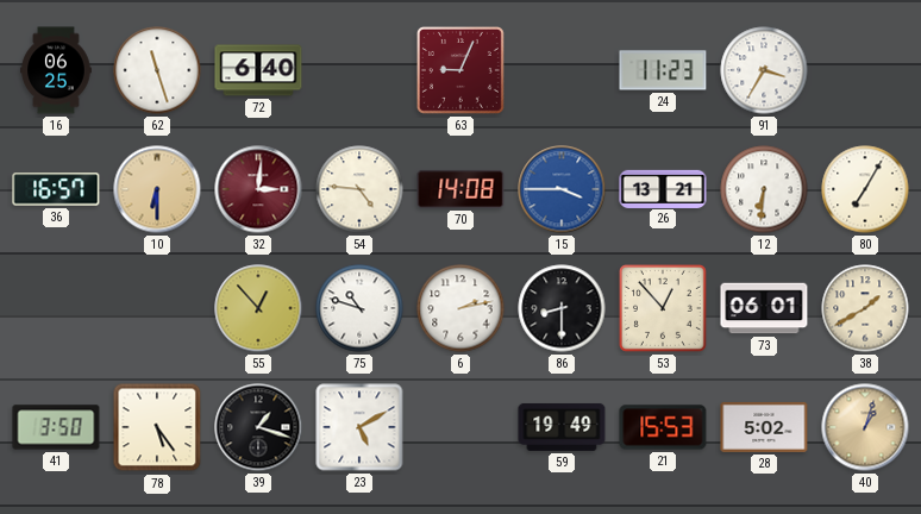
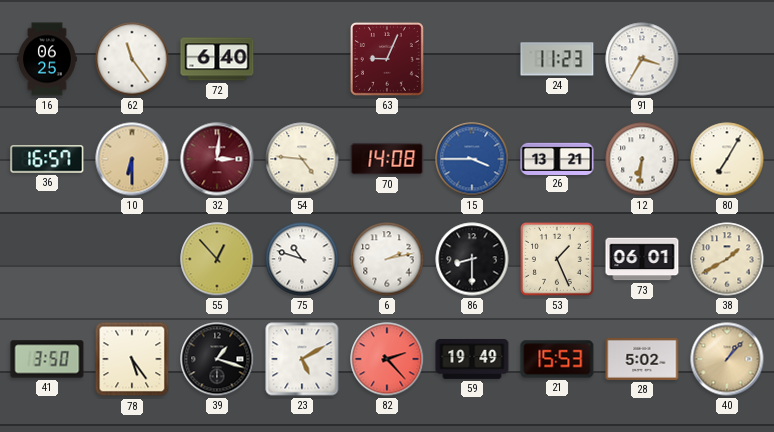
62: 11:27 -> 11:24 (132, 59)
53: 12:53 -> 1:26 (558, 260)
82: none -> 2:23 (387, 359)
40: 1:03 -> 1:07 (727, 359)
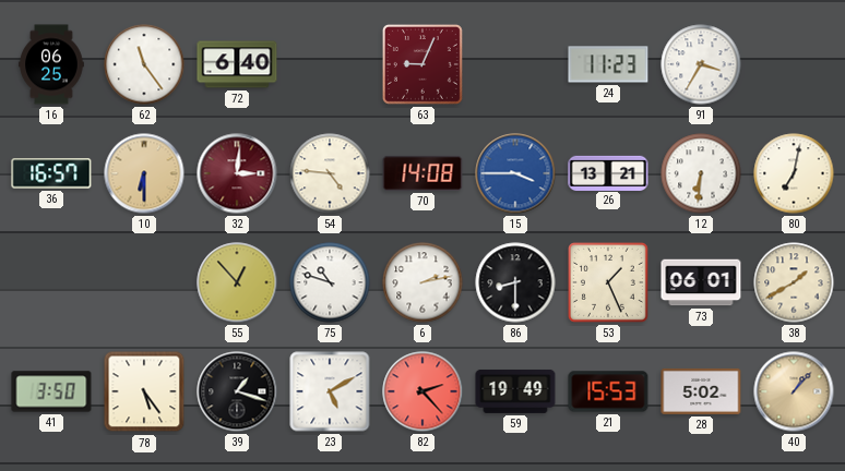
80: 7:05 -> 7:02 (794, 173)
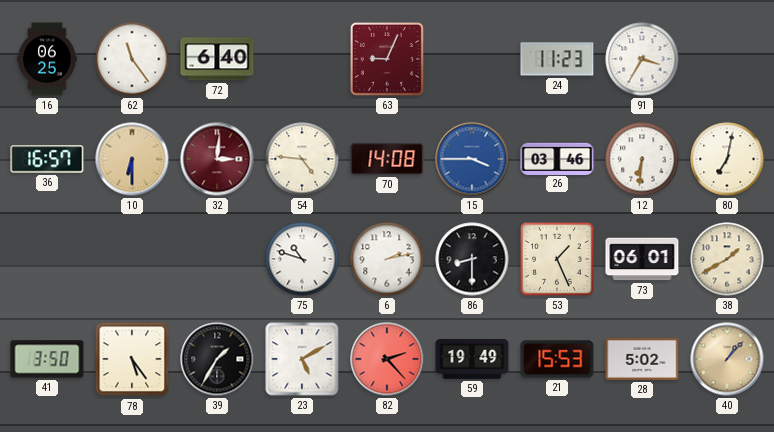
26: 13:21 -> 03:46 (557, 158)
55: 12:53 -> none (237, 282)
39: 1:18 -> 1:35 (217, 359)
